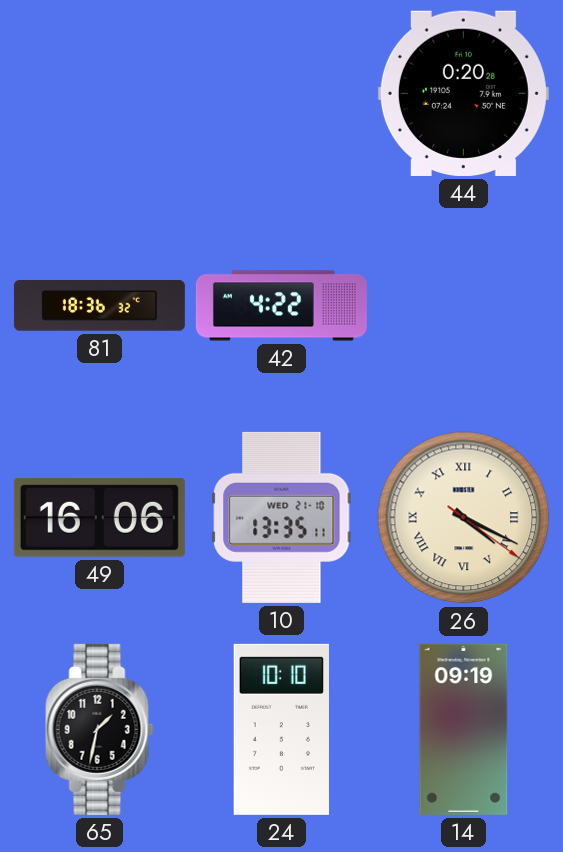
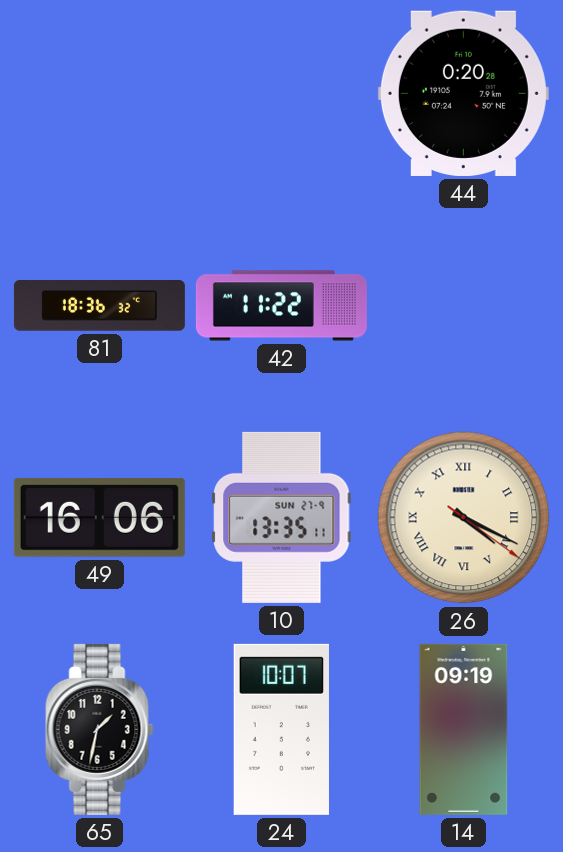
42: 4:22 -> 11:22 (281, 306)
10 date: WED 21-10 -> SUN 27-9 (282, 517)
24: 10:10 -> 10:07 (281, 729)
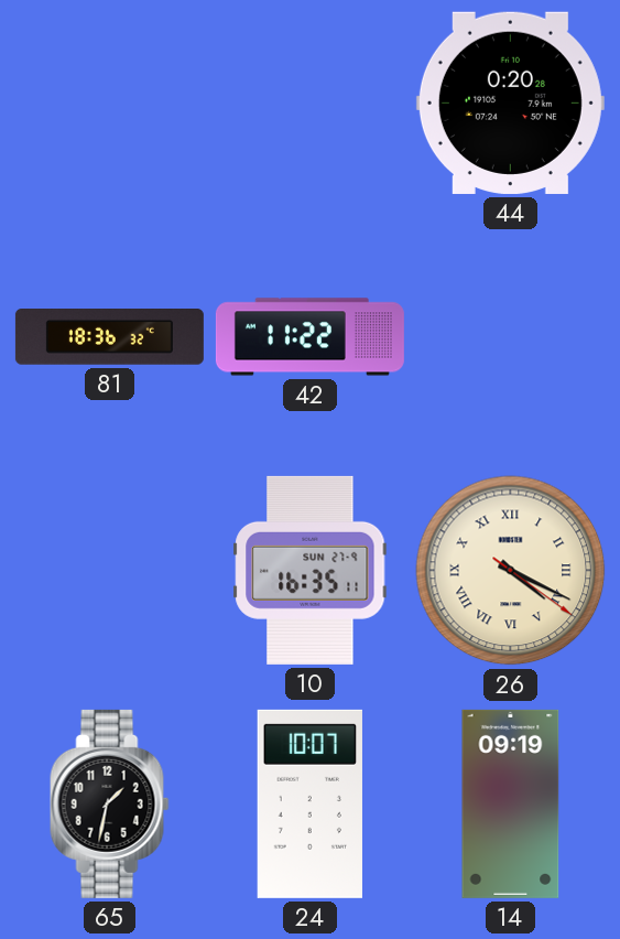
49: 16:06 -> none (99, 517)
10: 13:35 -> 16:35 (311, 570)
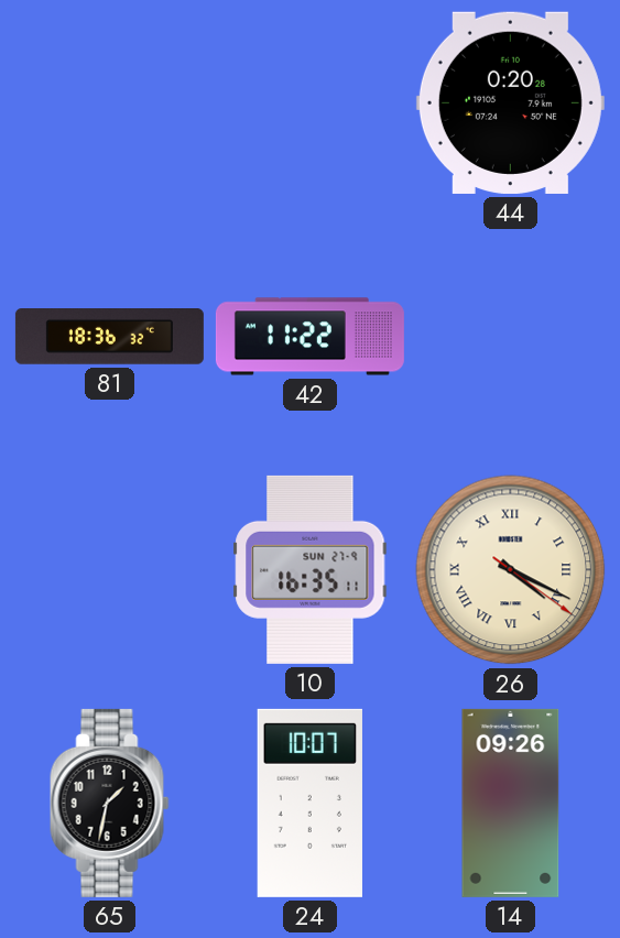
14: 09:19 -> 09:26 (511, 803)
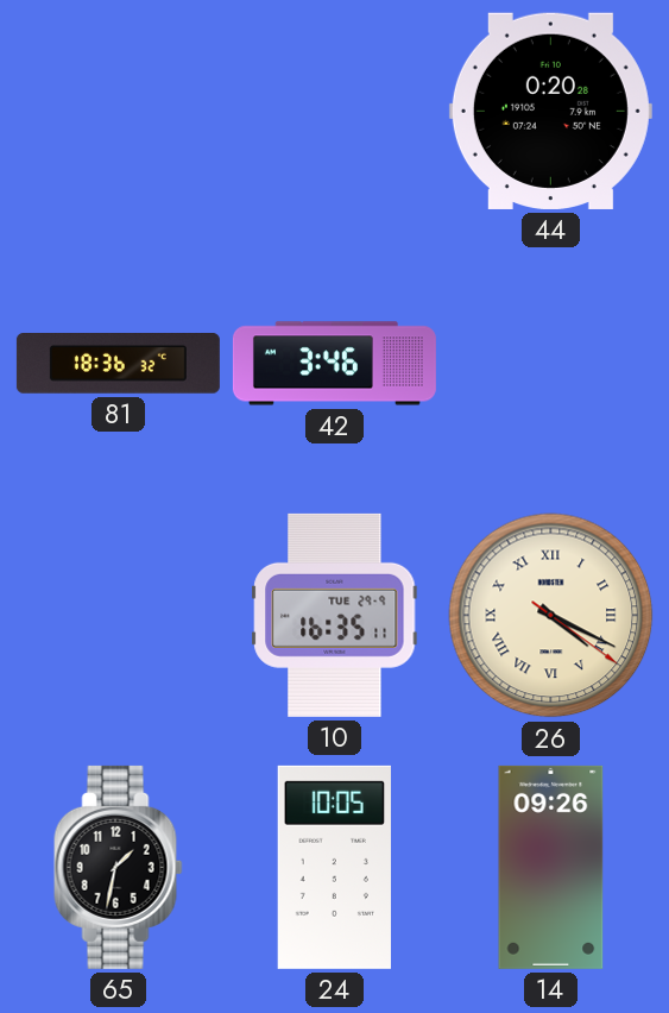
42: 11:22 -> 3:46 (334, 364)
10 date: SUN 27-9 -> TUE 29-9 (335, 615)
24: 10:07 -> 10:05 (334, 867)
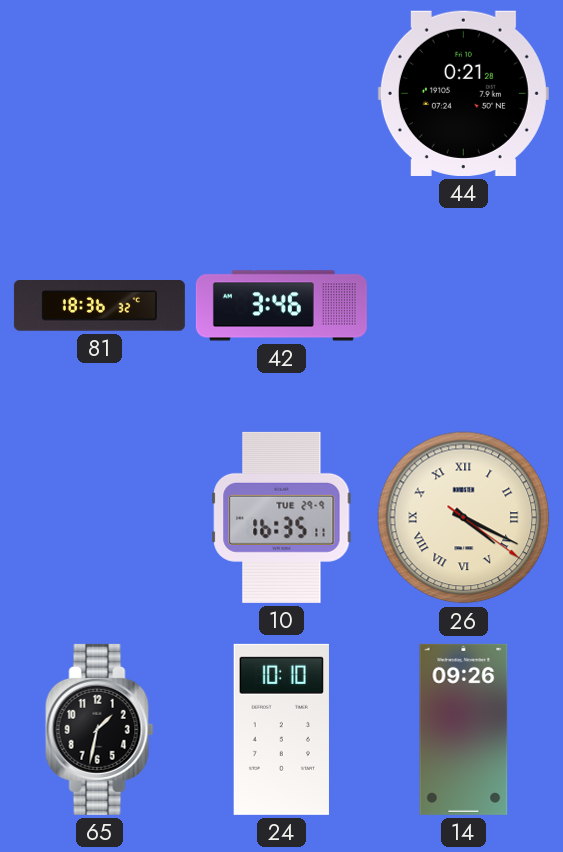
44: 0:20 -> 0:21 (463, 93)
24: 10:05 -> 10:10 (281, 729)
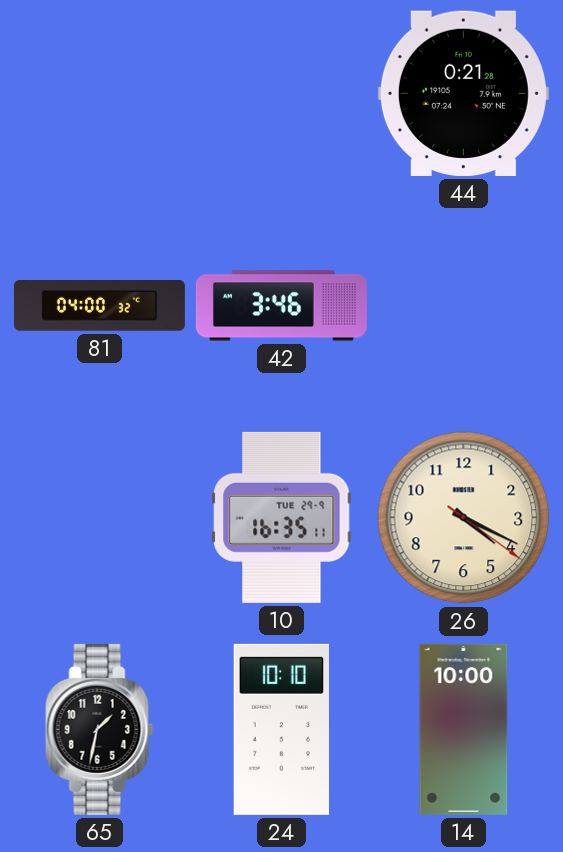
81: 18:36 -> 04:00 (99, 306)
26 numerals: Roman -> Arabic (464, 518)
14: 09:26 -> 10:00 (464, 729)
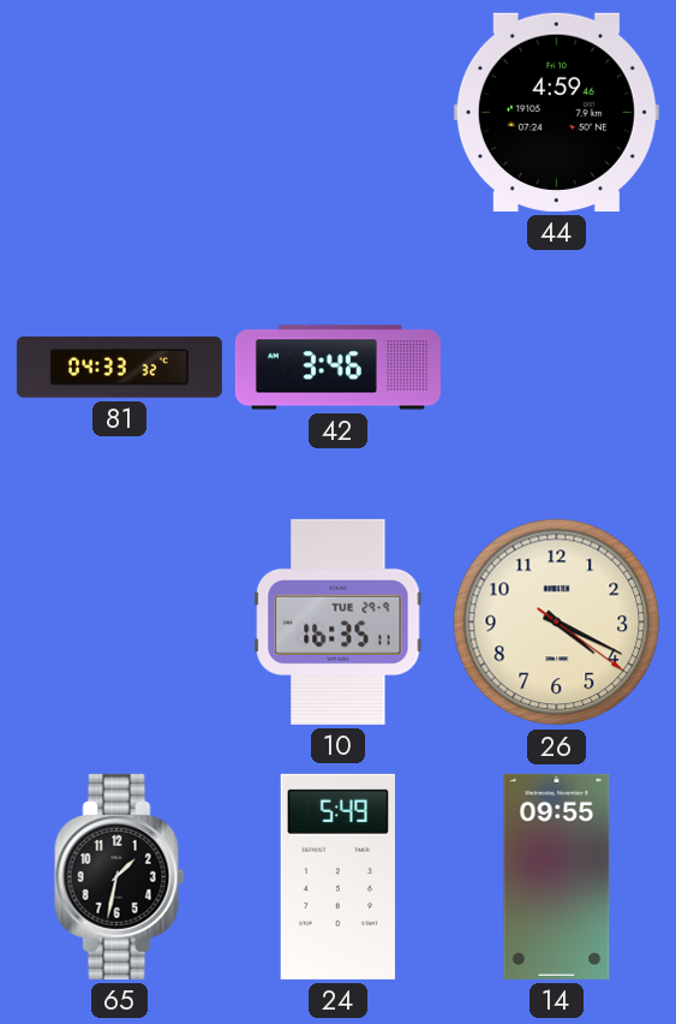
44: 0:21 -> 4:59 (556, 112)
81: 04:00 -> 04:33 (119, 368)
24: 10:10 -> 5:49 (337, 876)
14: 10:00 -> 09:55 (557, 876)
